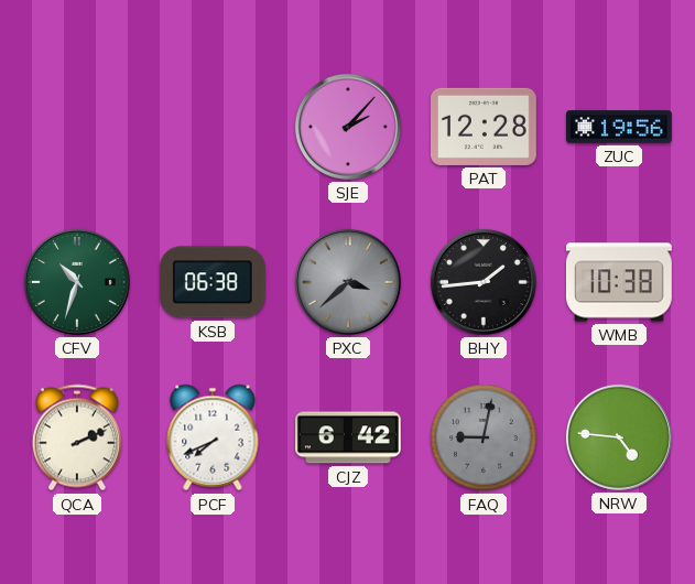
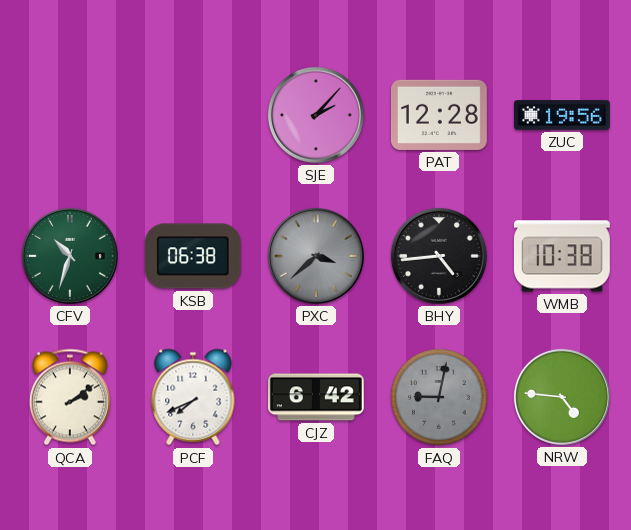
BHY: 1:44 -> 4:44 (439, 256)
QCA: 2:11 -> 2:09 (70, 397)
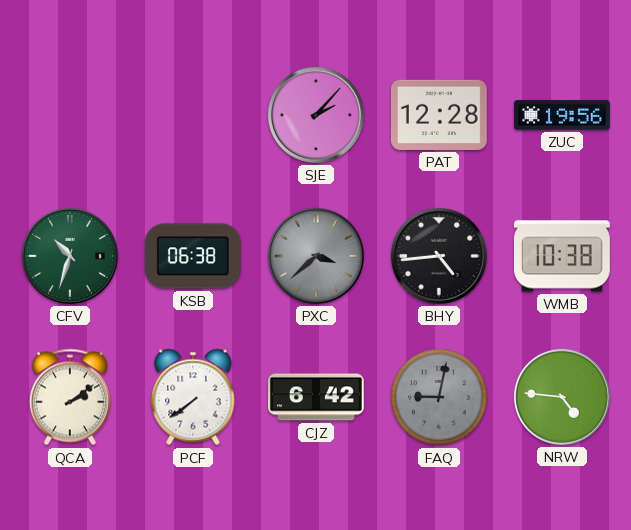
PCF: 7:41 -> 7:39 (193, 397)
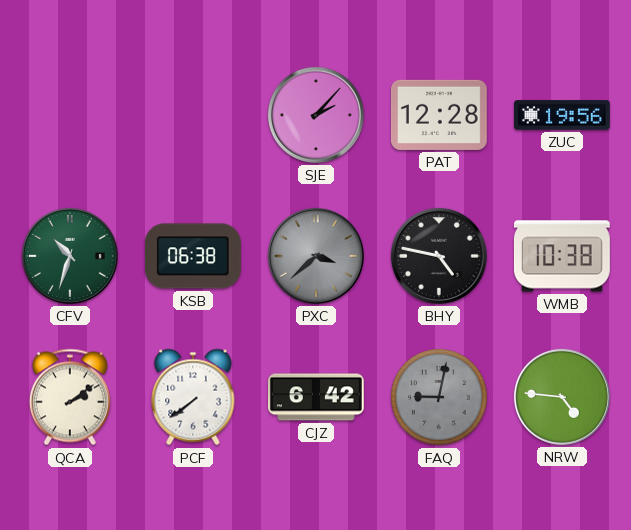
BHY: 4:44 -> 4:47 (439, 256)
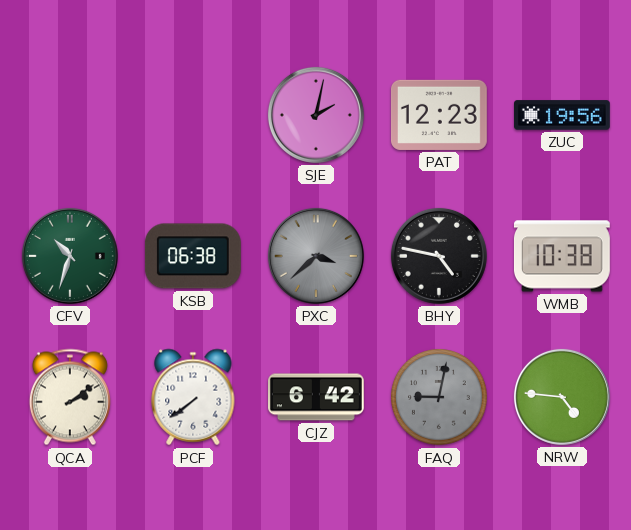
SJE: 2:07 -> 2:02 (316, 115)
PAT: 12:28 -> 12:23 (439, 115)
